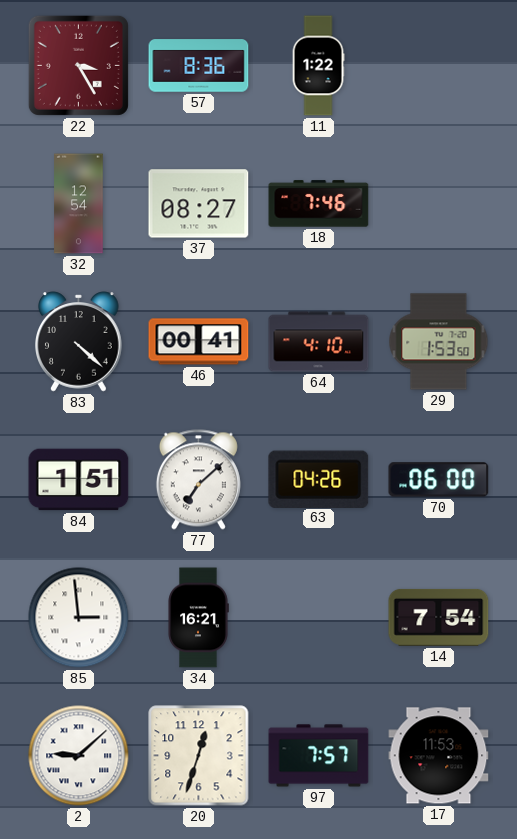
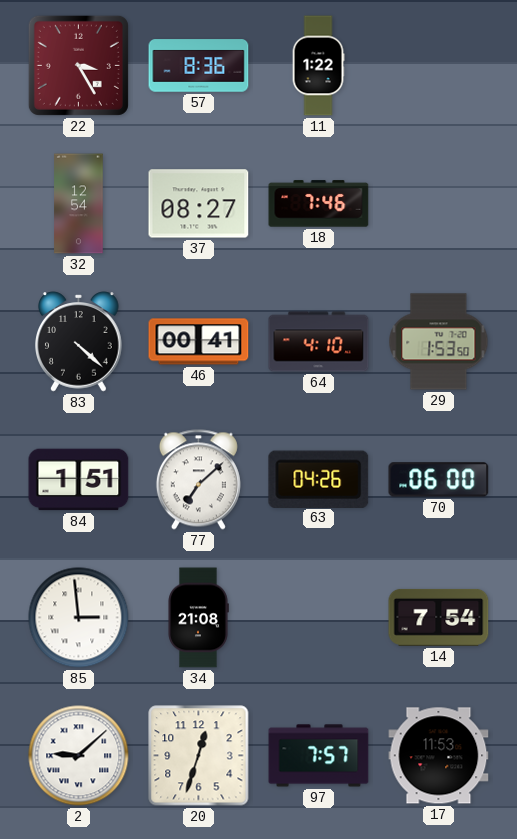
34: 16:21 -> 21:08 (198, 618)
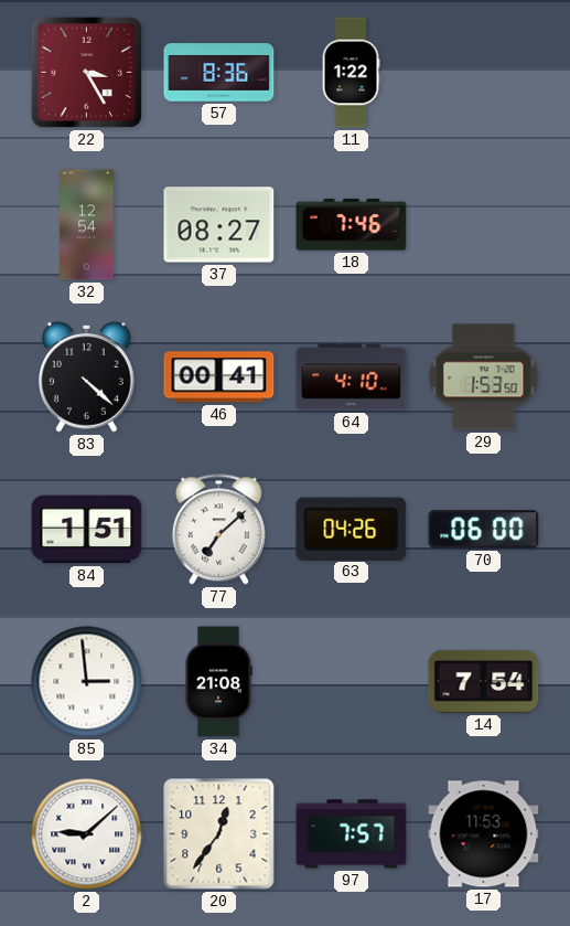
20: 12:33 -> 12:36 (219, 834)
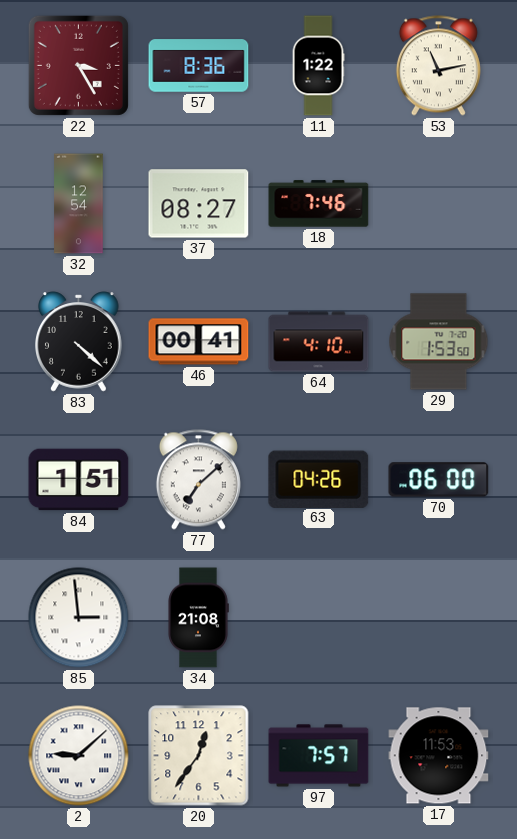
53: none -> 11:13 (438, 66)
14: 7:54 -> none (484, 681)
